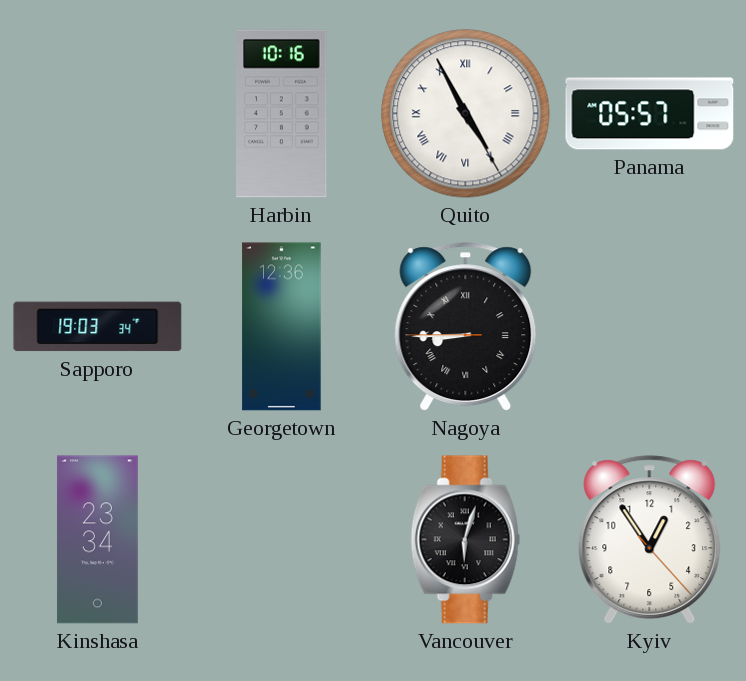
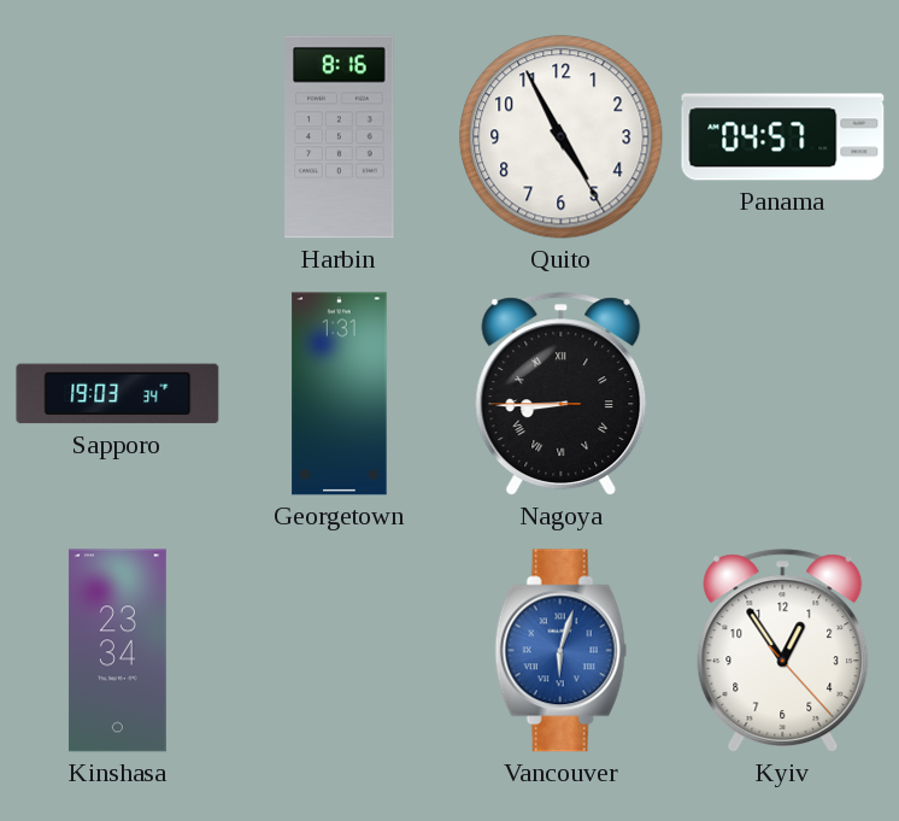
Harbin: 10:16 -> 8:16 (340, 137)
Quito numerals: Roman -> Arabic (562, 137)
Panama: 05:57 -> 04:57 (783, 137)
Georgetown: 12:36 -> 1:31 (340, 394)
Vancouver dial: black -> blue (562, 651)
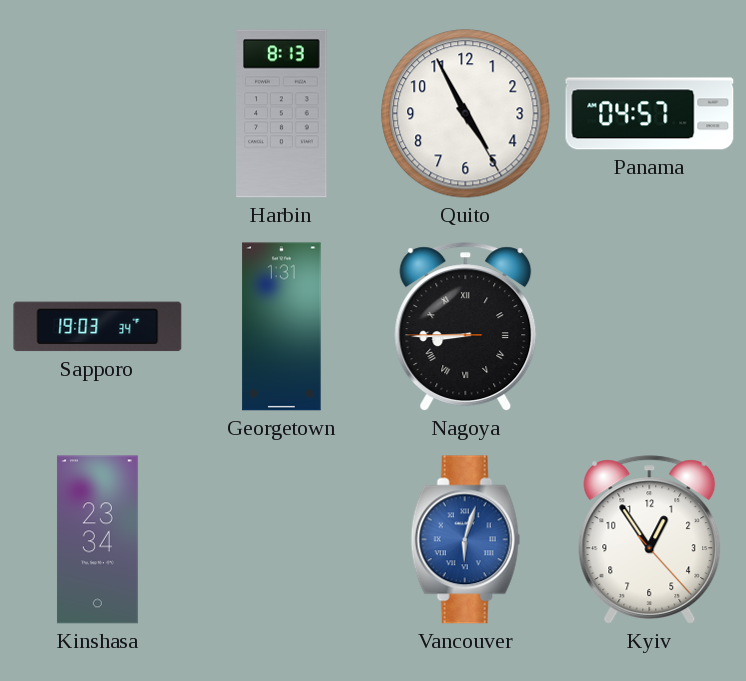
Harbin: 8:16 -> 8:13 (282, 114)
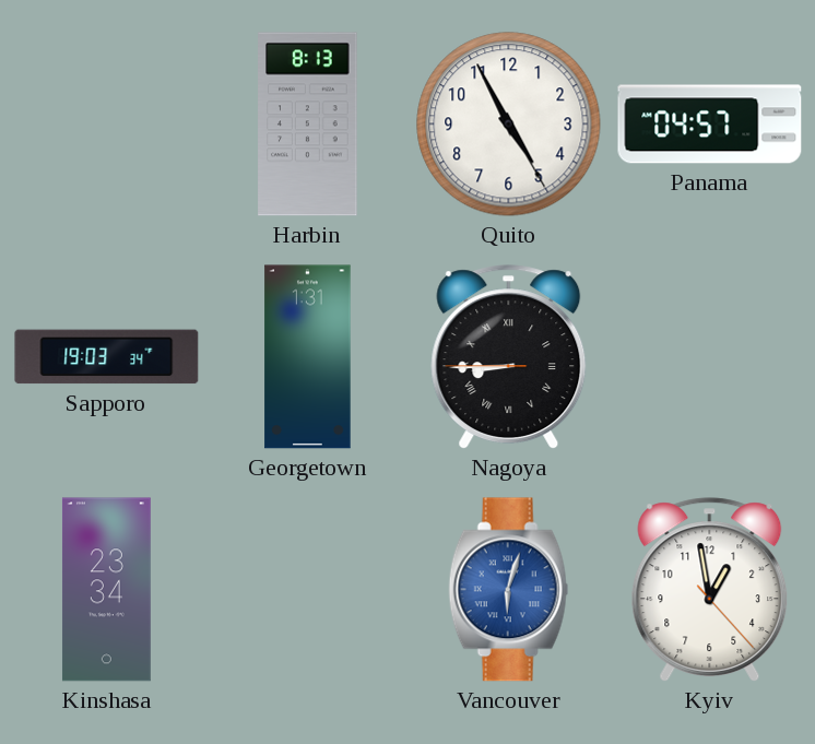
Kyiv: 12:54 -> 12:58 (710, 590)
